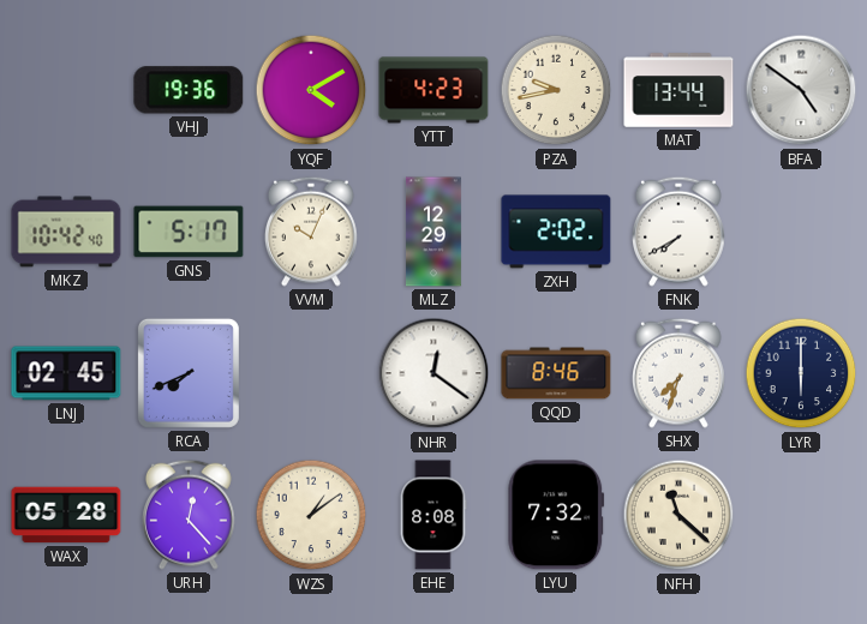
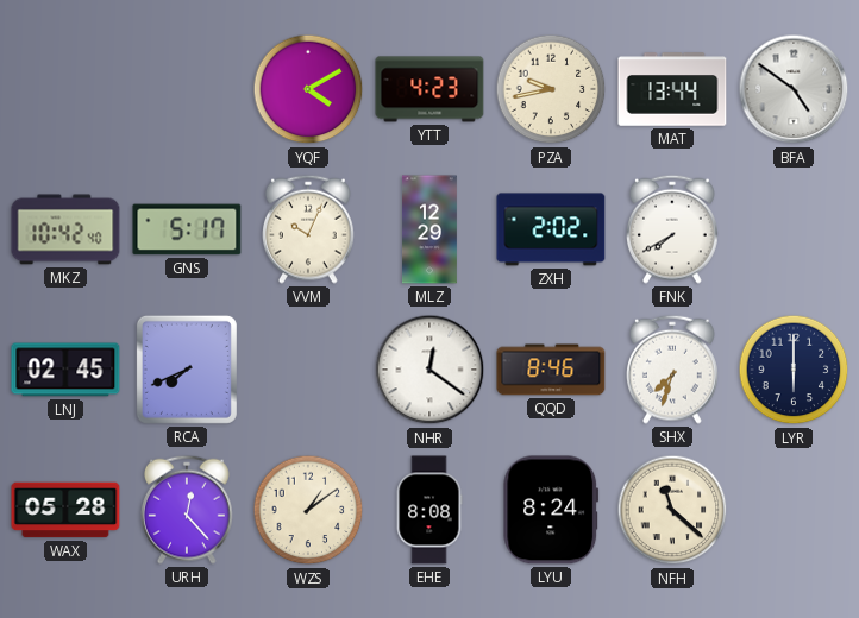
VHJ: 19:36 -> none (189, 90)
LYU: 7:32 -> 8:24 (551, 510)
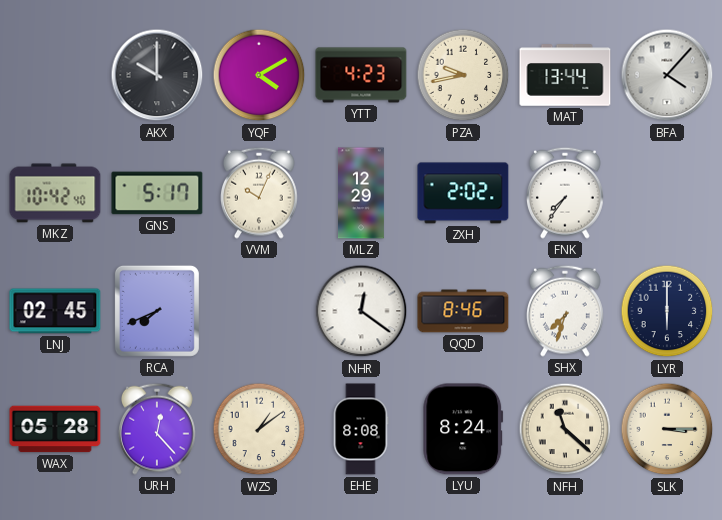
AKX: none -> 10:00 (157, 75)
BFA: 4:51 -> 4:07 (667, 75)
FNK: 7:40 -> 7:36 (566, 193)
SLK: none -> 3:15 (667, 429)
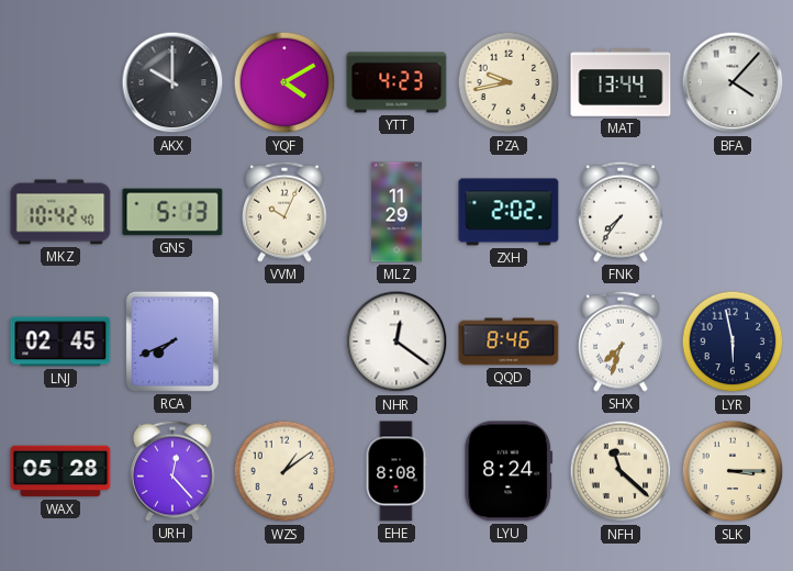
GNS: 5:17 -> 5:13 (172, 212)
MLZ: 12:29 -> 11:29 (398, 212)
LYR: 6:00 -> 5:58 (733, 342)
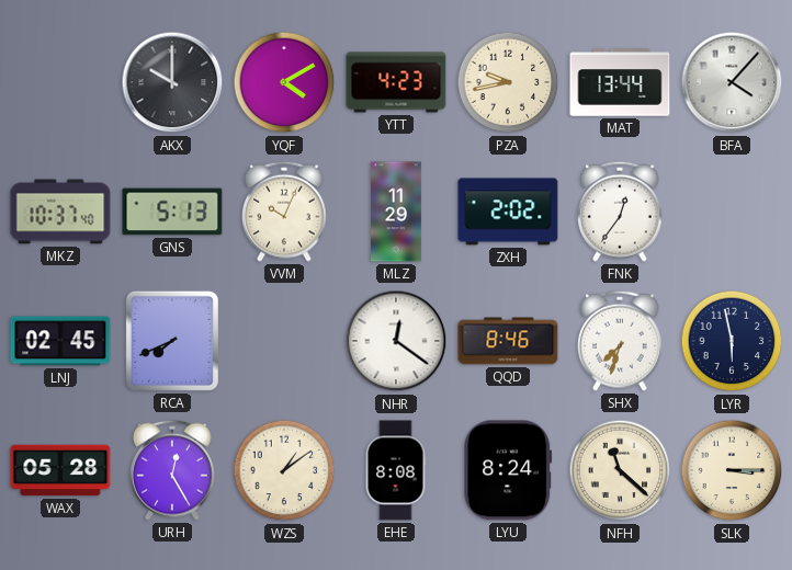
MKZ: 10:42 -> 10:37 (60, 212)
FNK: 7:36 -> 12:36 (621, 212)
URH: 12:23 -> 12:25 (173, 470)
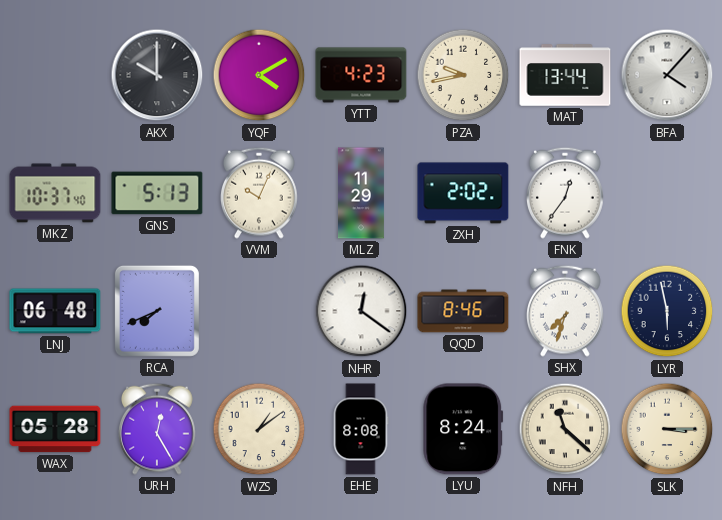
LNJ: 02:45 -> 06:48 (55, 311)
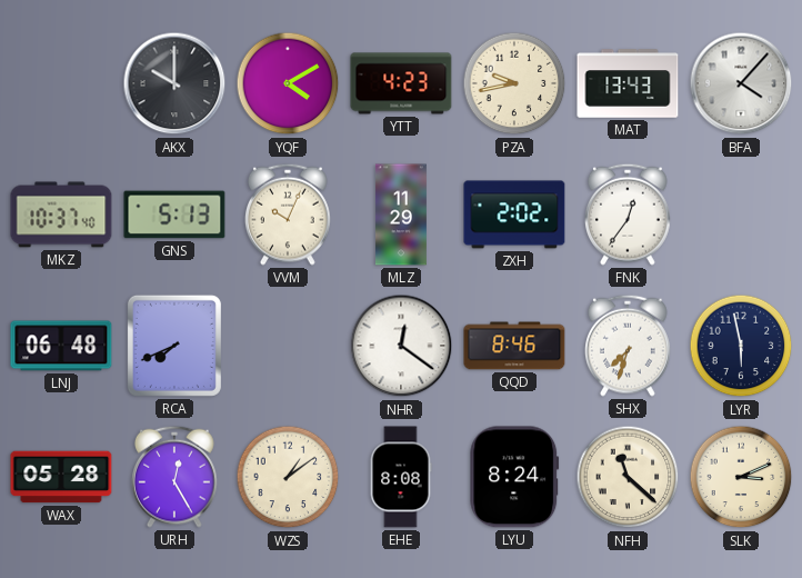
MAT: 13:44 -> 13:43 (628, 83)
SLK: 3:15 -> 3:11 (741, 477)
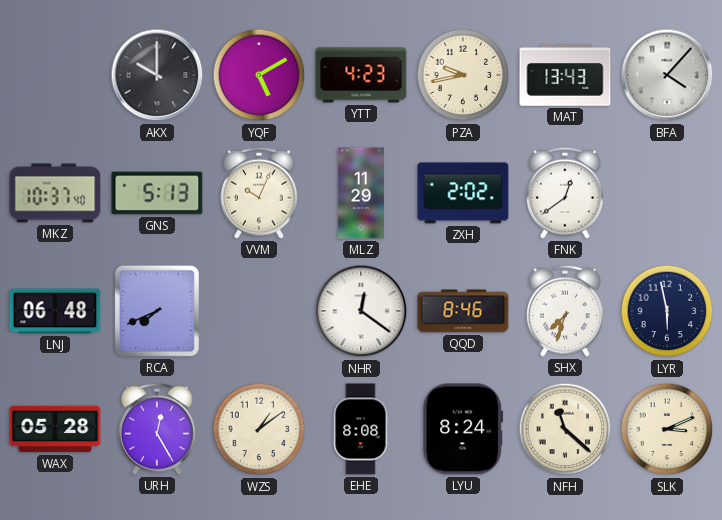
YQF: 4:10 -> 5:10 (259, 75)
FNK: 12:36 -> 12:39 (566, 193)
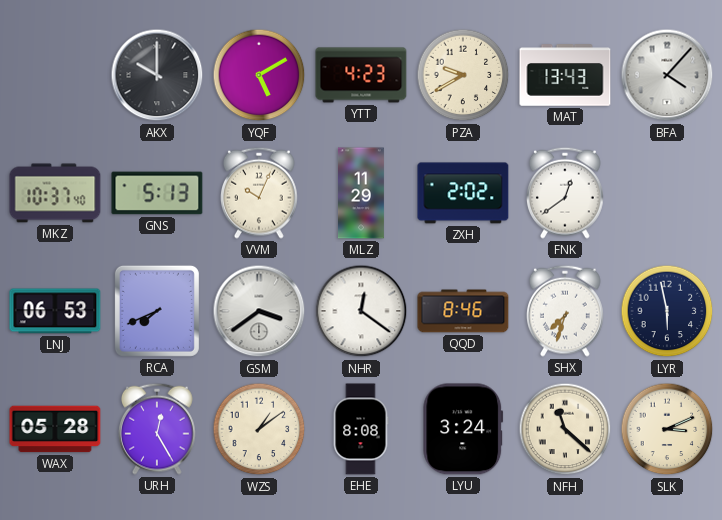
PZA: 9:43 -> 9:40 (463, 75)
LNJ: 06:48 -> 06:53 (55, 311)
GSM: none -> 3:39 (259, 311)
LYU: 8:24 -> 3:24 (463, 429)
